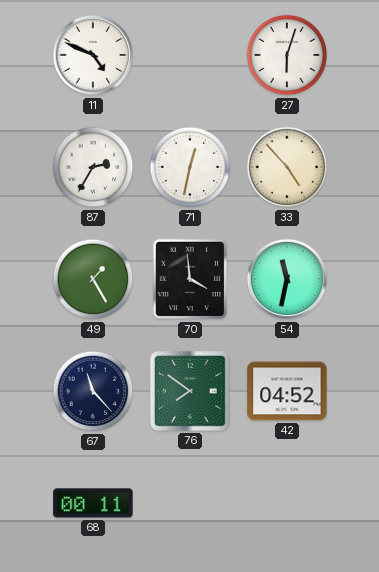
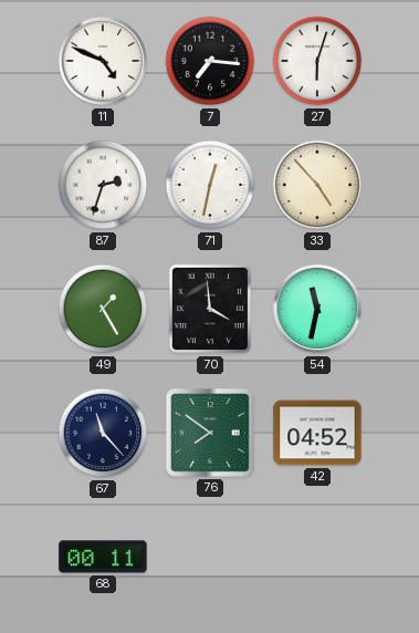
7: none -> 7:16 (210, 61)
87: 2:35 -> 2:33 (103, 185)
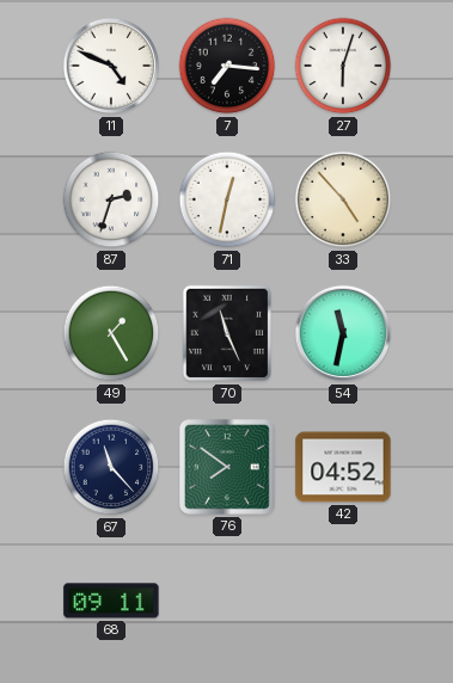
70: 3:59 -> 11:26 (227, 333)
68: 00:11 -> 09:11 (111, 601)
